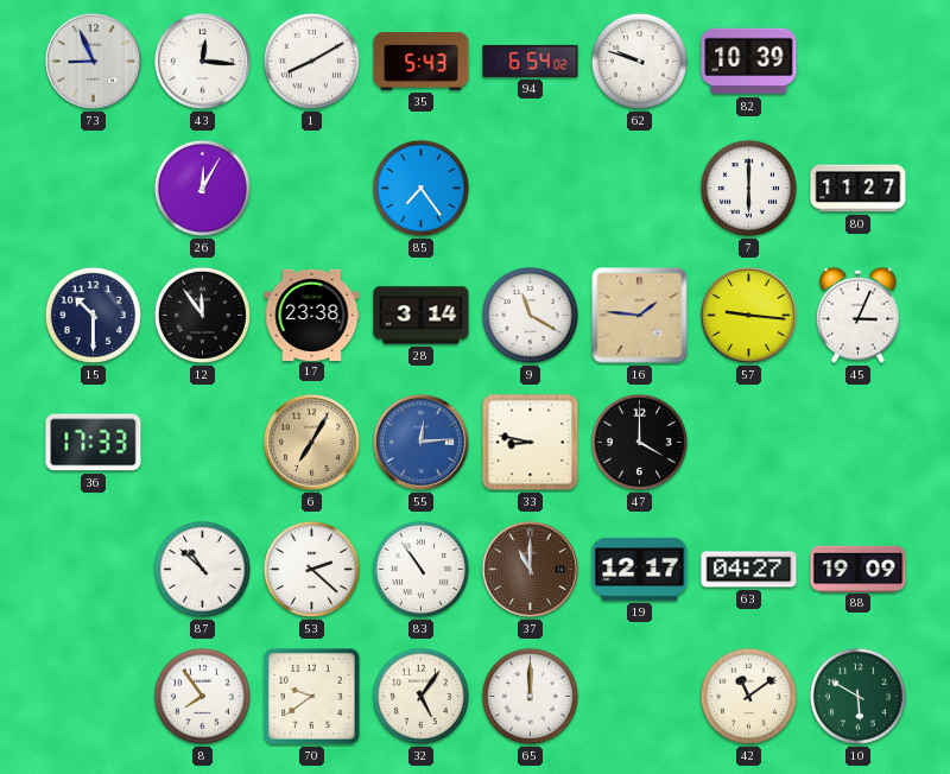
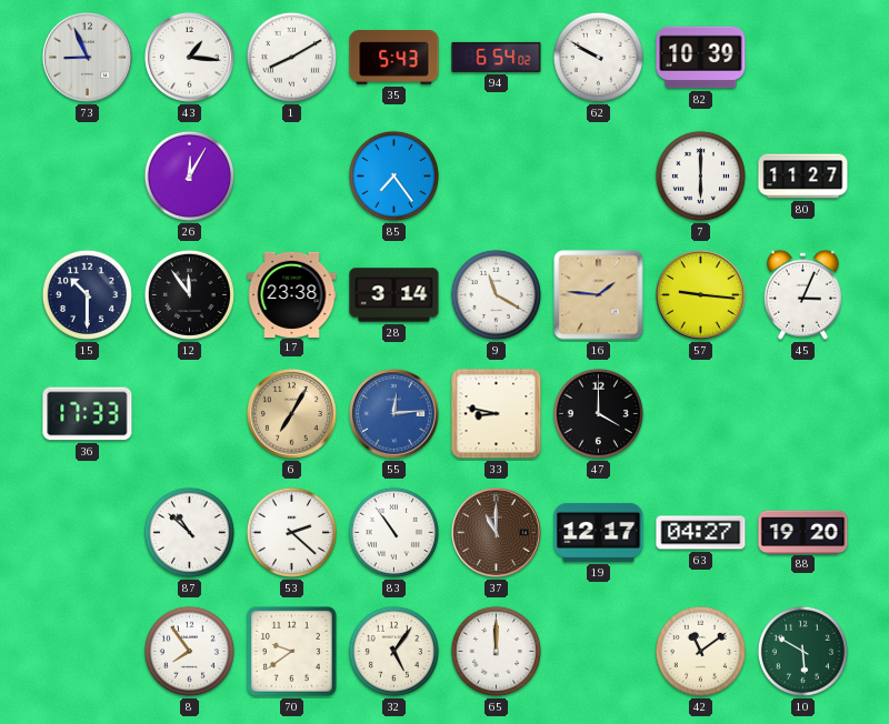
43: 12:16 -> 1:16 (189, 57)
62: 9:48 -> 9:50 (598, 57)
88: 19:09 -> 19:20 (803, 532)
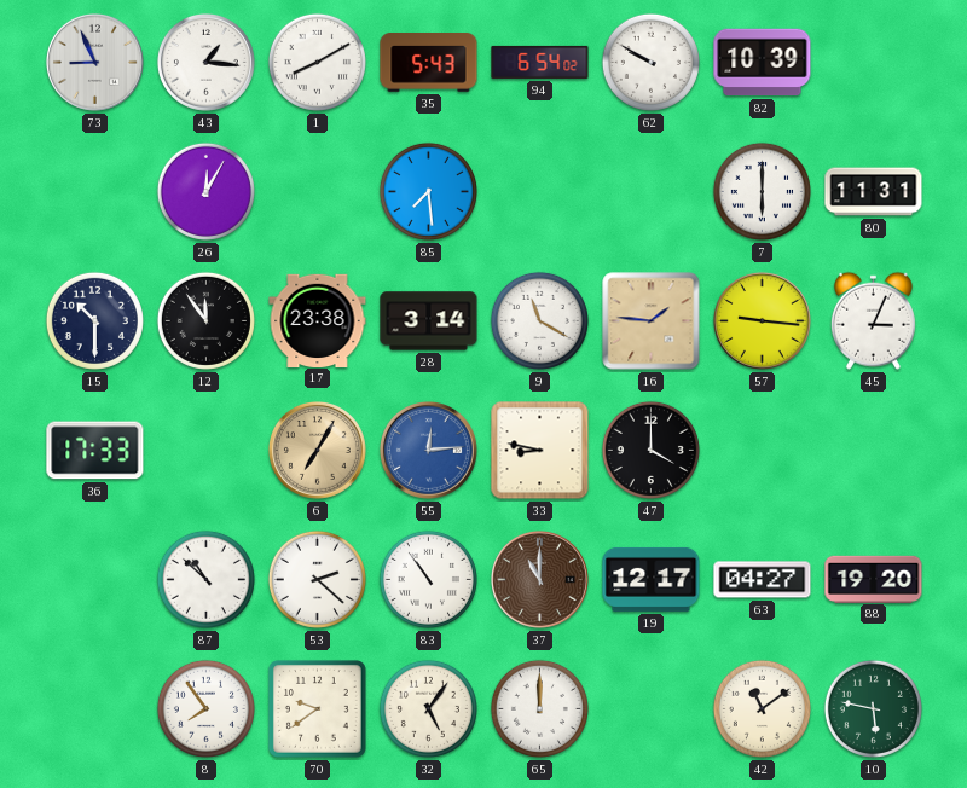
85: 7:24 -> 7:29 (428, 191)
80: 11:27 -> 11:31 (874, 192)
10: 5:50 -> 5:47 (873, 708)
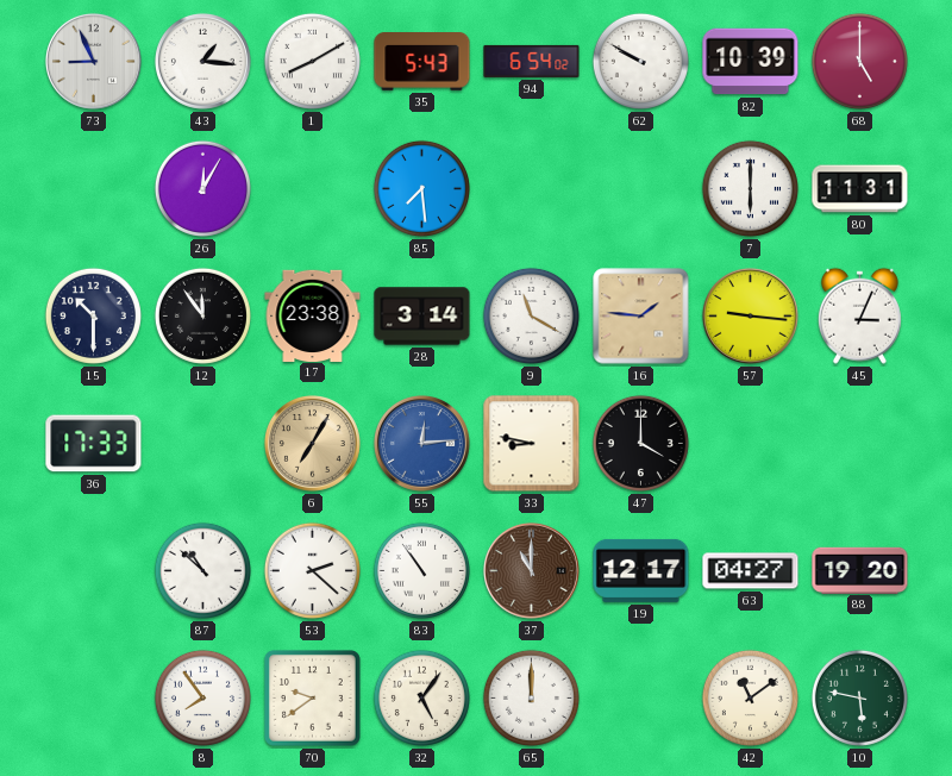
68: none -> 5:00 (859, 61)
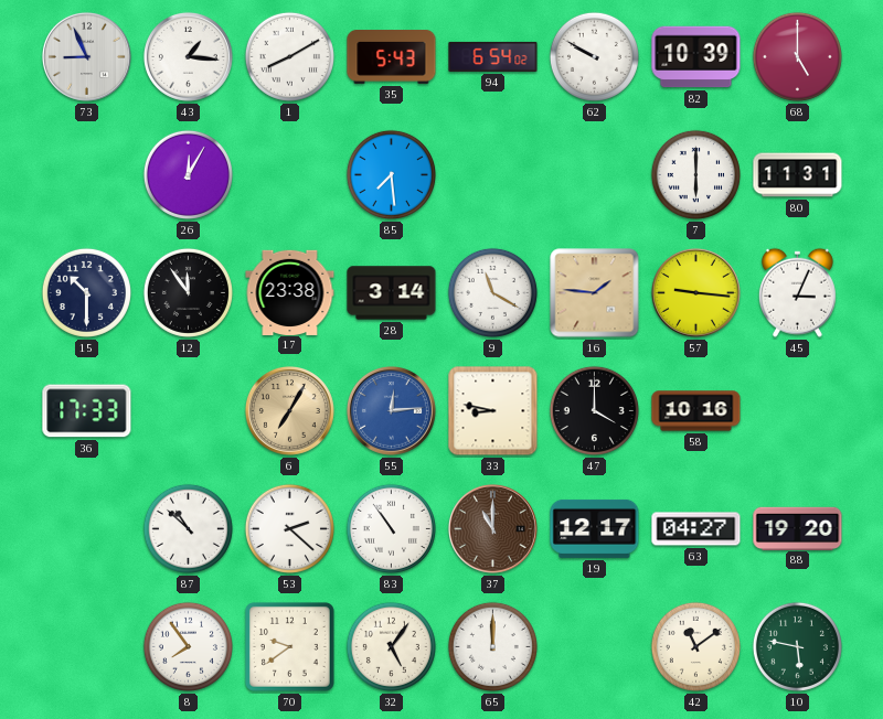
58: none -> 10:16 (696, 411)
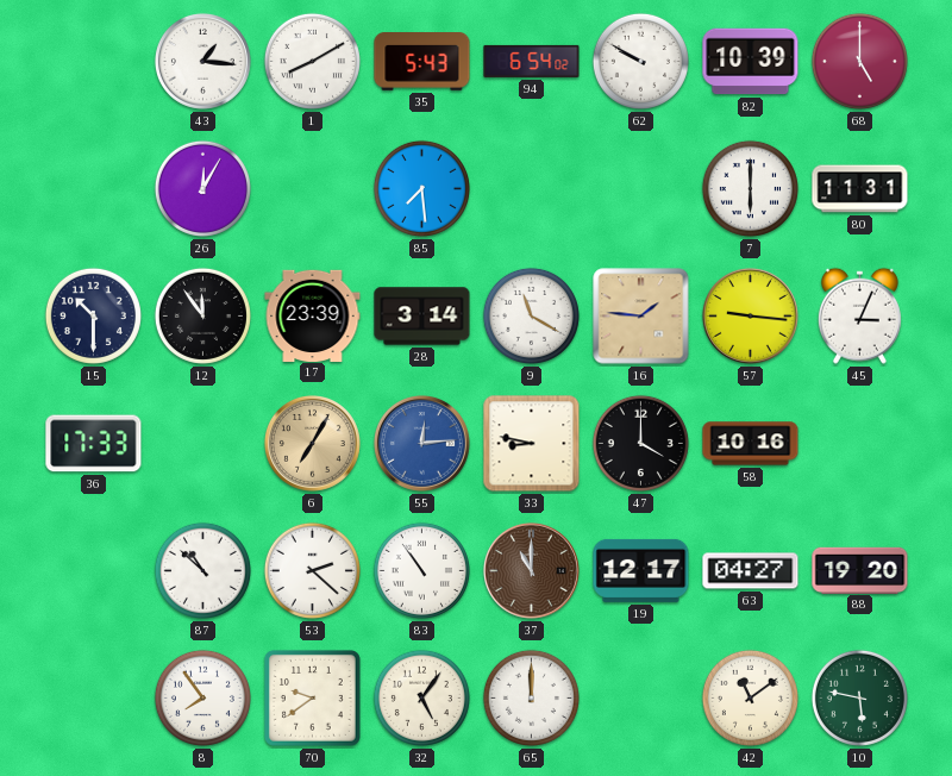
73: 8:56 -> none (86, 56)
17: 23:38 -> 23:39 (313, 315)
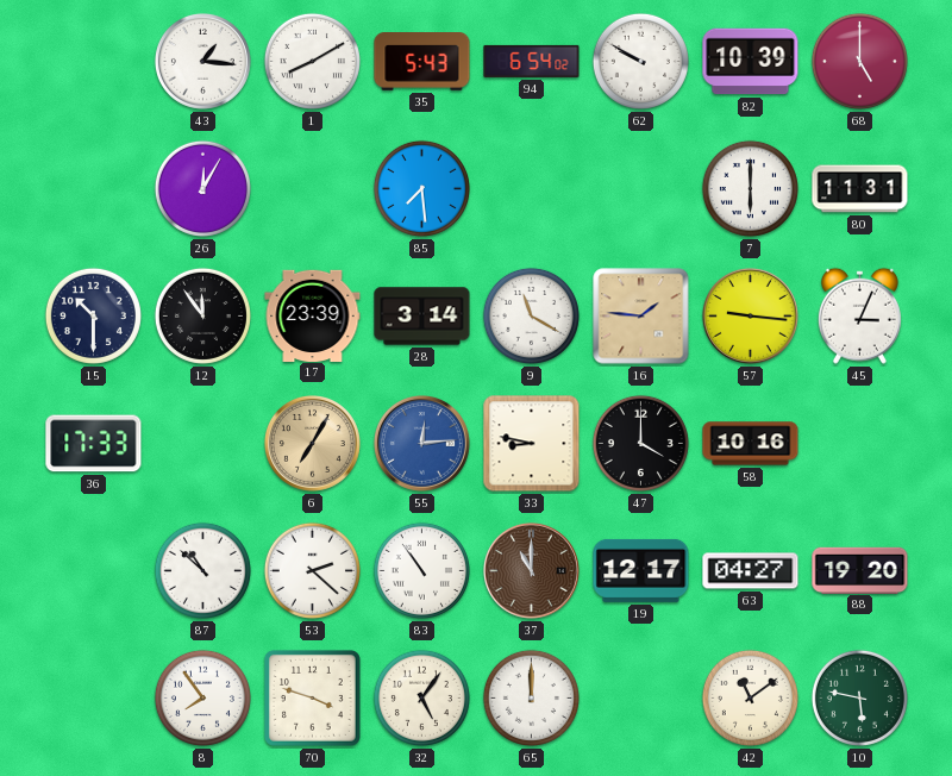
70: 9:39 -> 3:48 (312, 697)
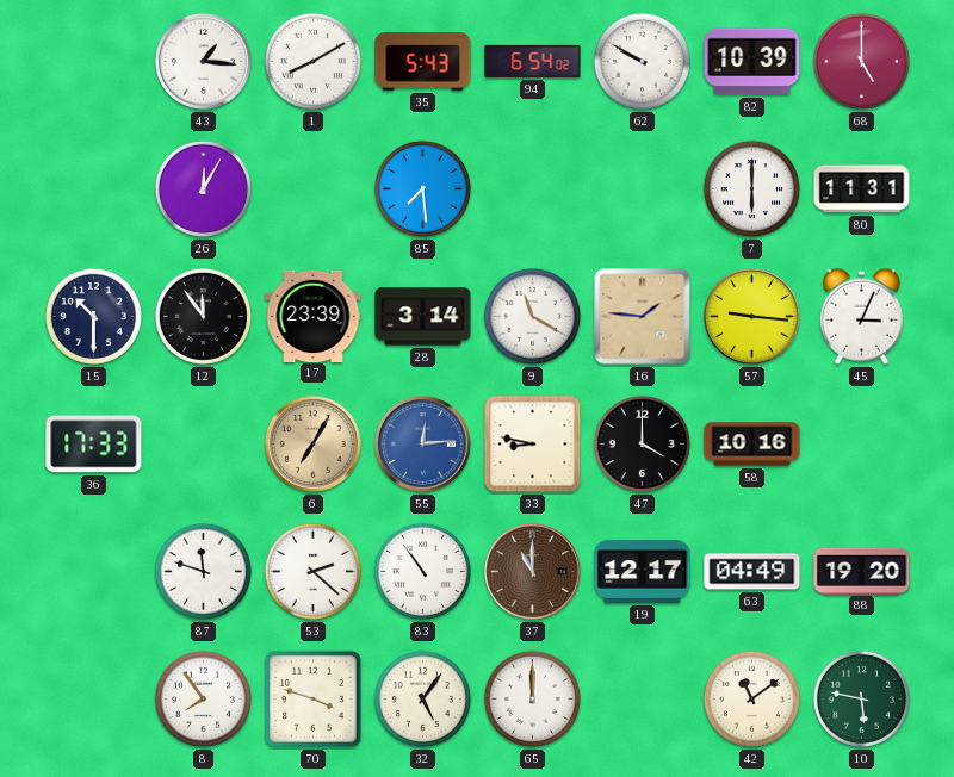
87: 10:52 -> 11:48 (203, 571)
63: 04:27 -> 04:49 (752, 572)
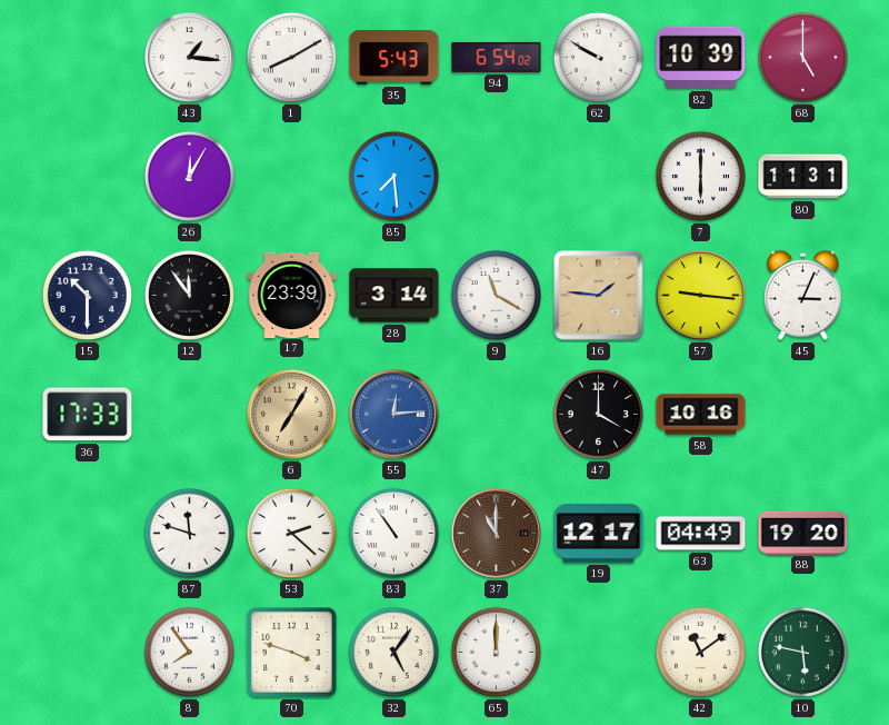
33: 8:47 -> none (533, 445)
